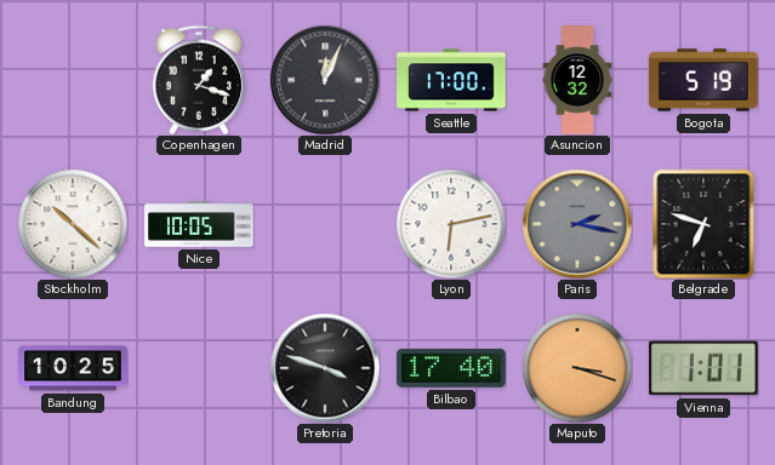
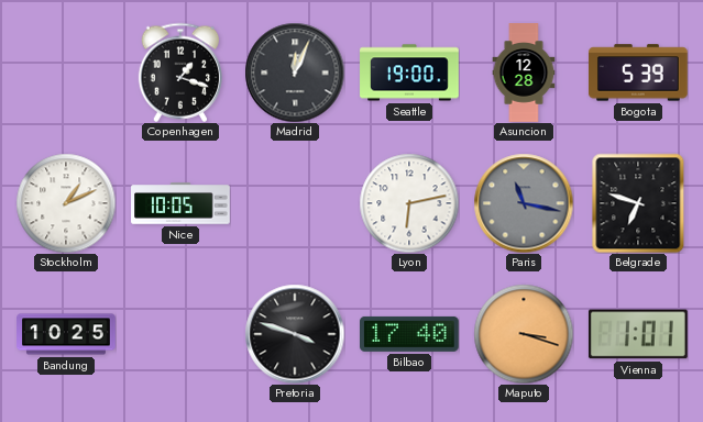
Seattle: 17:00 -> 19:00 (409, 73)
Asuncion: 12:32 -> 12:28 (524, 73)
Bogota: 5:19 -> 5:39 (639, 73)
Stockholm: 10:22 -> 1:11 (66, 203)
Paris: 2:17 -> 11:17 (524, 203)
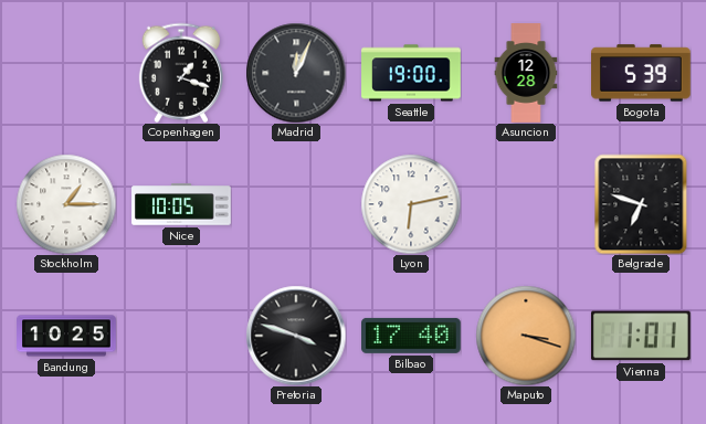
Stockholm: 1:11 -> 1:15 (66, 204)
Paris: 11:17 -> none (524, 203)
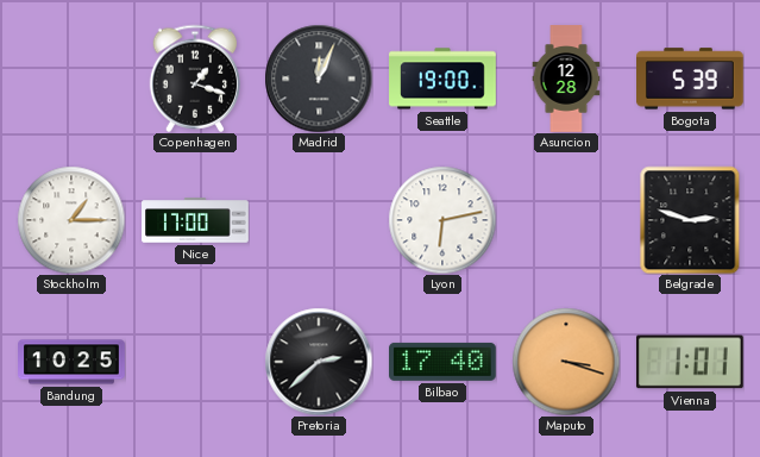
Nice: 10:05 -> 17:00 (195, 220)
Belgrade: 6:48 -> 2:48 (690, 220)
Pretoria: 3:48 -> 2:38 (319, 362)
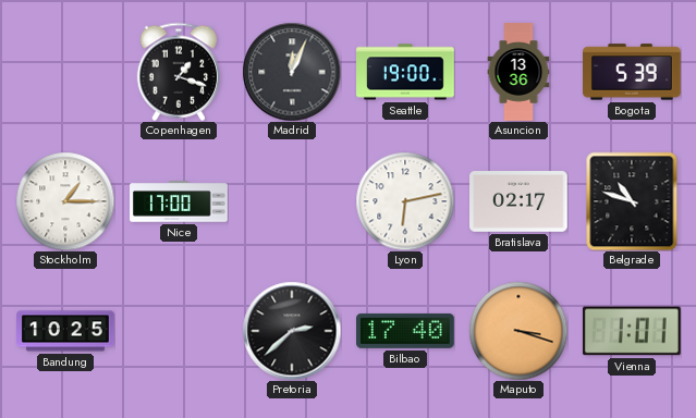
Asuncion: 12:28 -> 13:36 (518, 72)
Bratislava: none -> 02:17 (520, 202)
Belgrade: 2:48 -> 10:48 (632, 201)
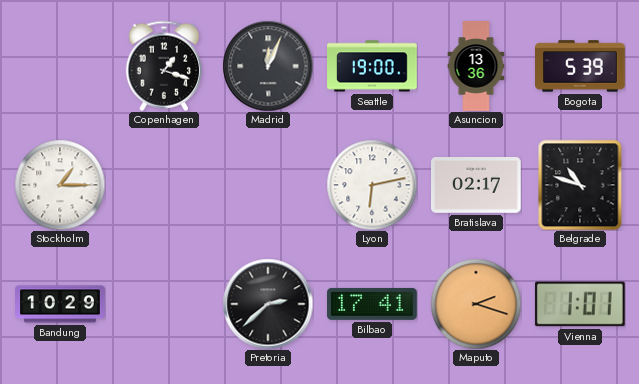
Nice: 17:00 -> none (179, 201)
Bandung: 10:25 -> 10:29 (60, 304)
Bilbao: 17:40 -> 17:41 (373, 304)
Maputo: 3:18 -> 2:18 (476, 304)
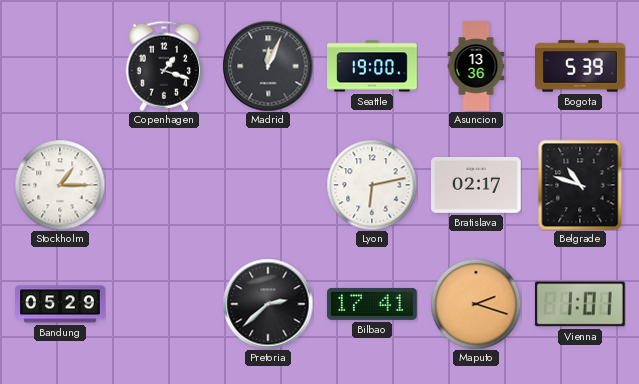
Bandung: 10:29 -> 05:29 (60, 304)
